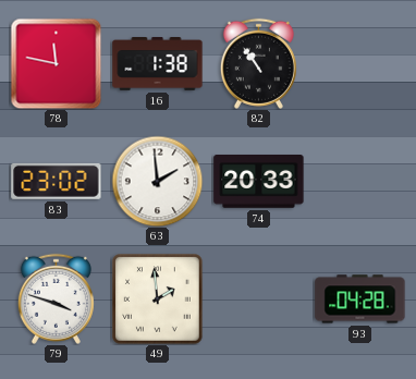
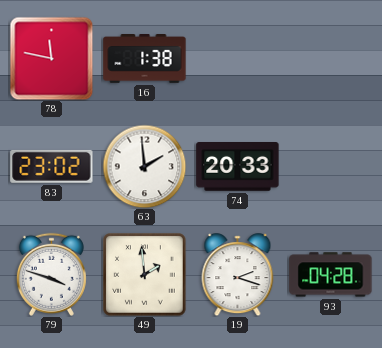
82: 10:54 -> none (258, 63)
19: none -> 2:18 (238, 275)
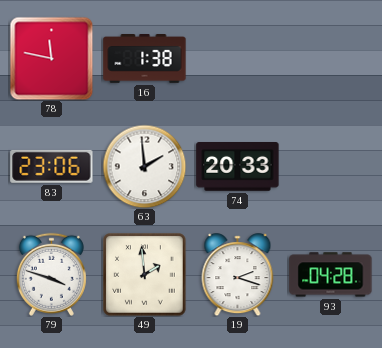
83: 23:02 -> 23:06 (52, 166)
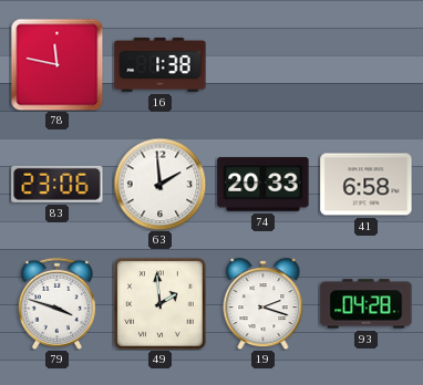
41: none -> 6:58 (367, 185)
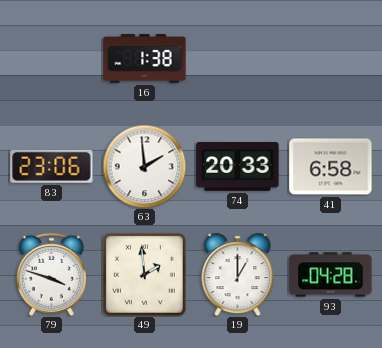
78: 11:47 -> none (56, 64)
19: 2:18 -> 1:00 (238, 275)
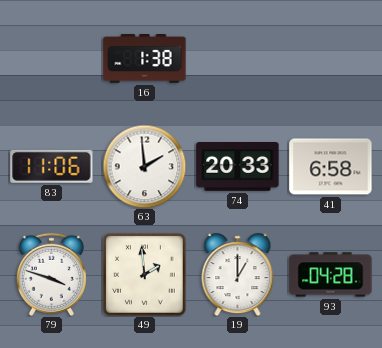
83: 23:06 -> 11:06 (52, 166)
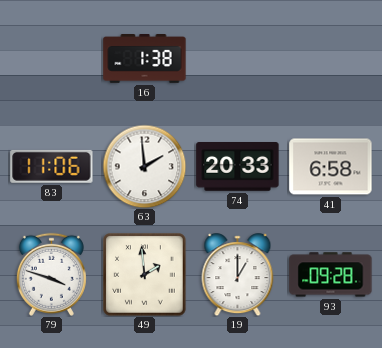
93: 04:28 -> 09:28 (331, 275)
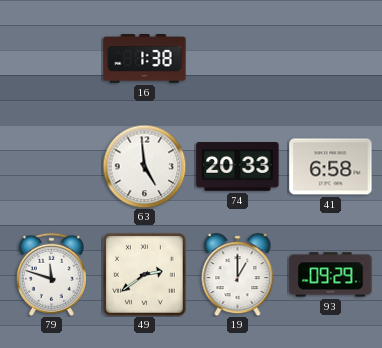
83: 11:06 -> none (52, 166)
63: 1:59 -> 4:59 (144, 166)
79: 3:48 -> 11:48 (51, 274)
49: 1:59 -> 2:39 (145, 275)
93: 09:28 -> 09:29 (331, 275)
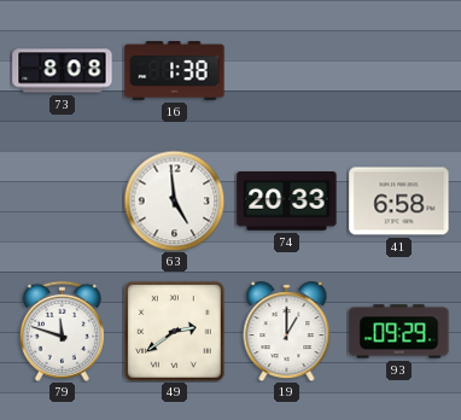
73: none -> 8:08 (63, 71)
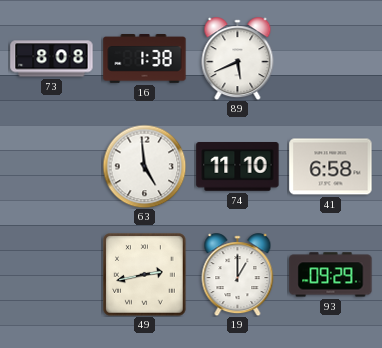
89: none -> 5:41 (238, 59)
74: 20:33 -> 11:10 (238, 167)
79: 11:48 -> none (62, 331)
49: 2:39 -> 2:43 (145, 275)
